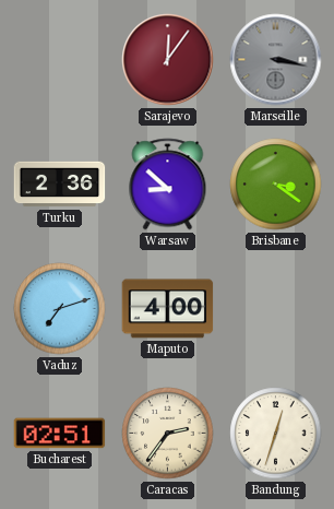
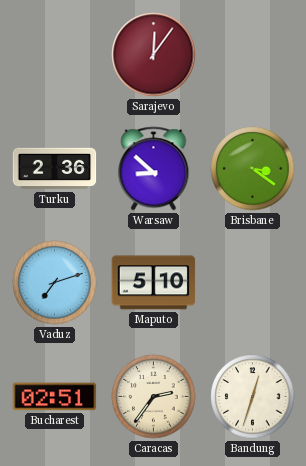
Marseille: 3:17 -> none (276, 60)
Maputo: 4:00 -> 5:10 (154, 283)
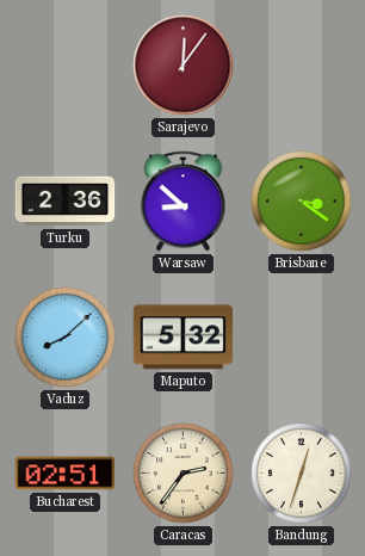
Vaduz: 7:12 -> 8:08 (66, 338)
Maputo: 5:10 -> 5:32 (184, 338)
